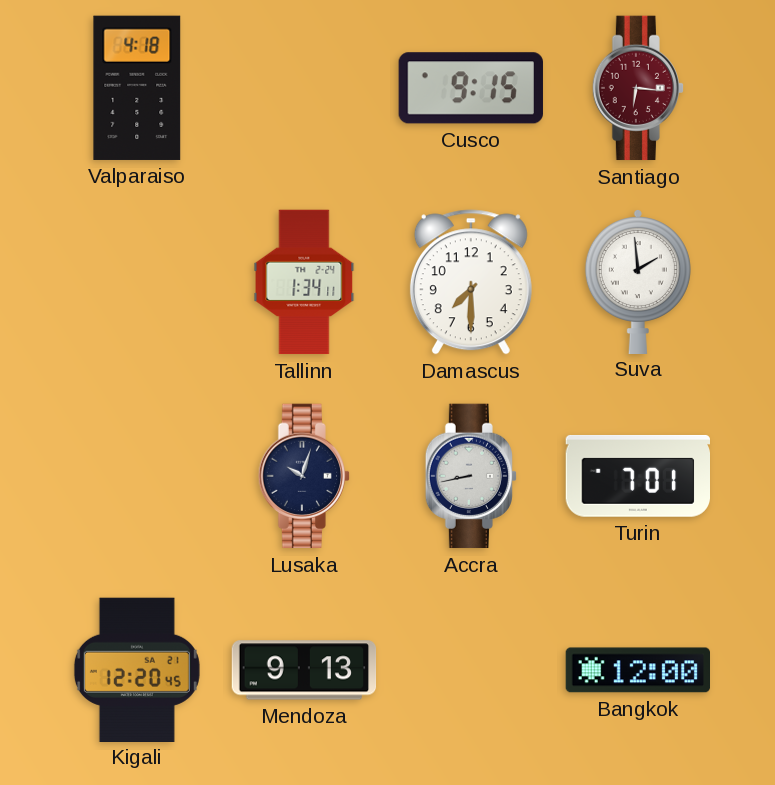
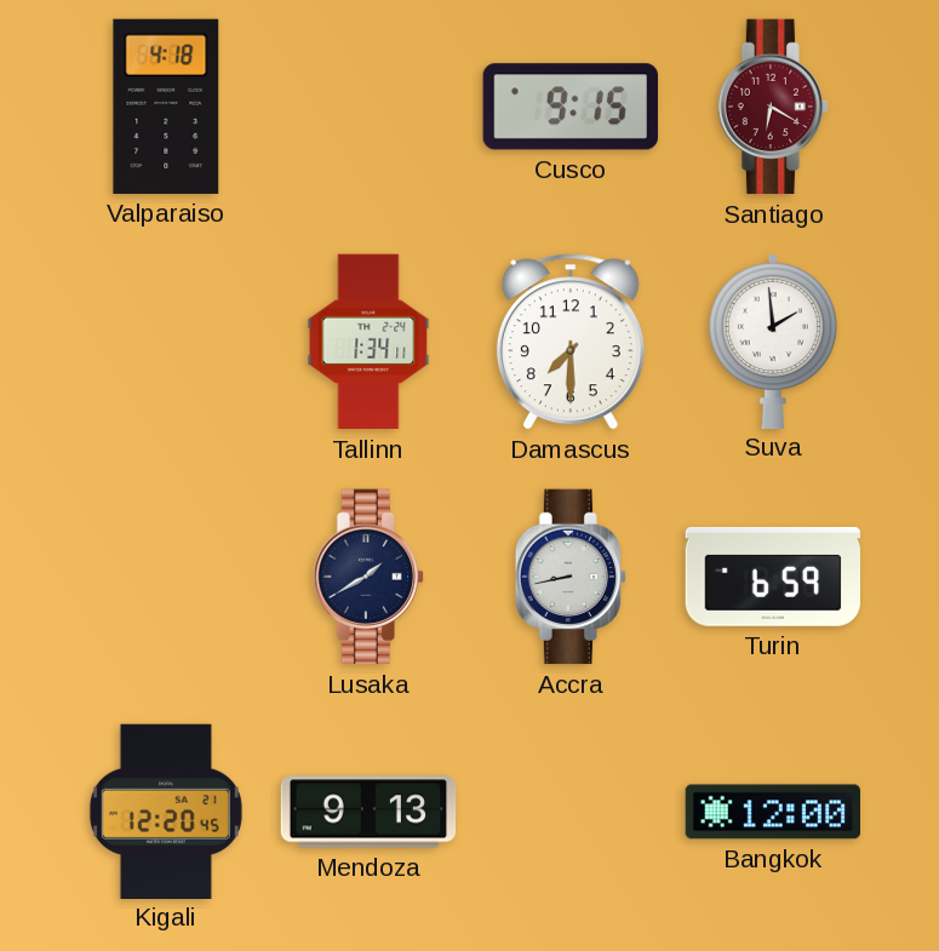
Santiago: 6:16 -> 6:20 (772, 107)
Lusaka: 10:03 -> 1:40 (367, 577)
Turin: 7:01 -> 6:59 (772, 577)
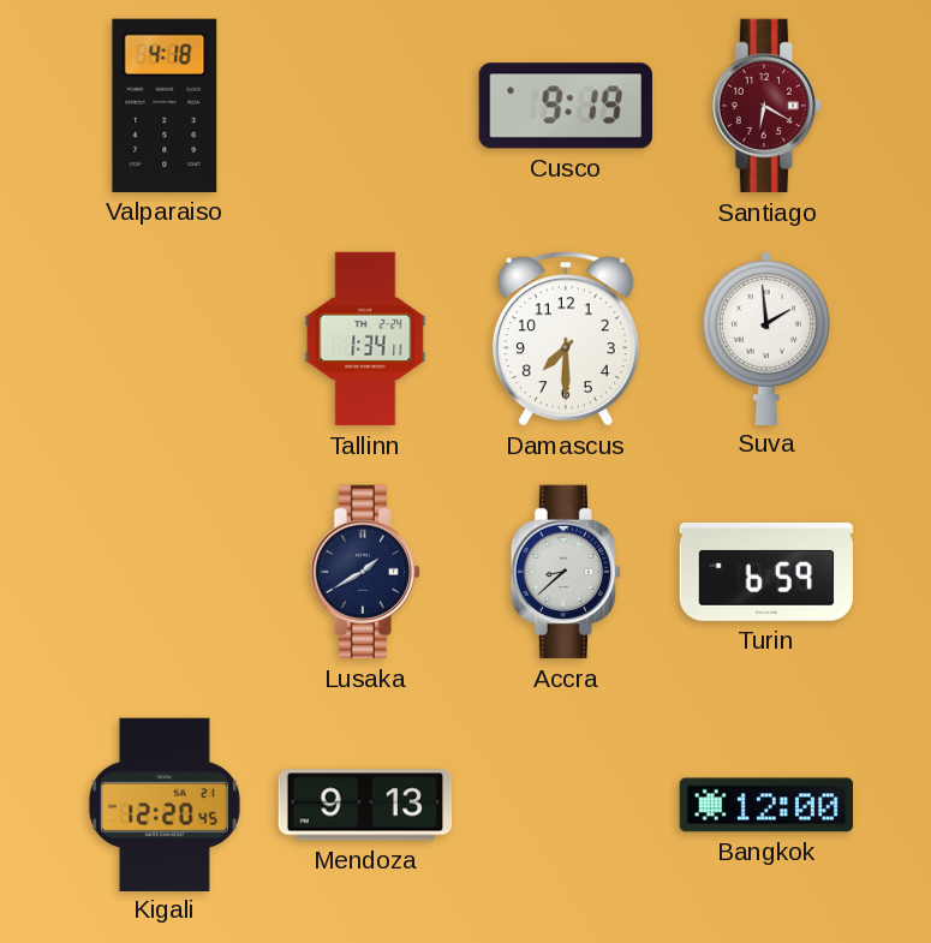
Cusco: 9:15 -> 9:19 (566, 106)
Accra: 8:43 -> 8:38 (565, 572)
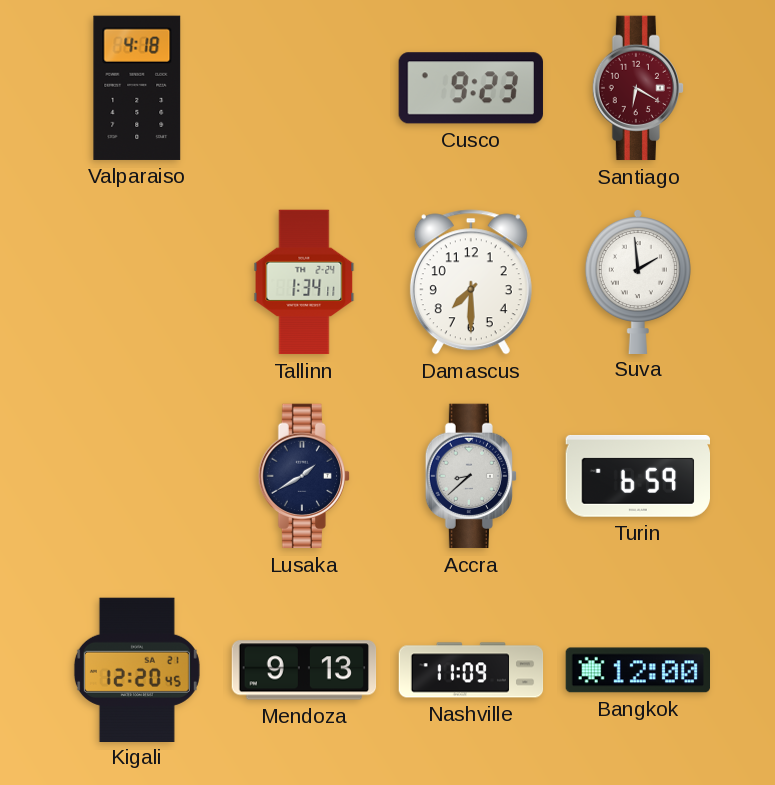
Cusco: 9:19 -> 9:23 (471, 88)
Nashville: none -> 11:09 (471, 670)
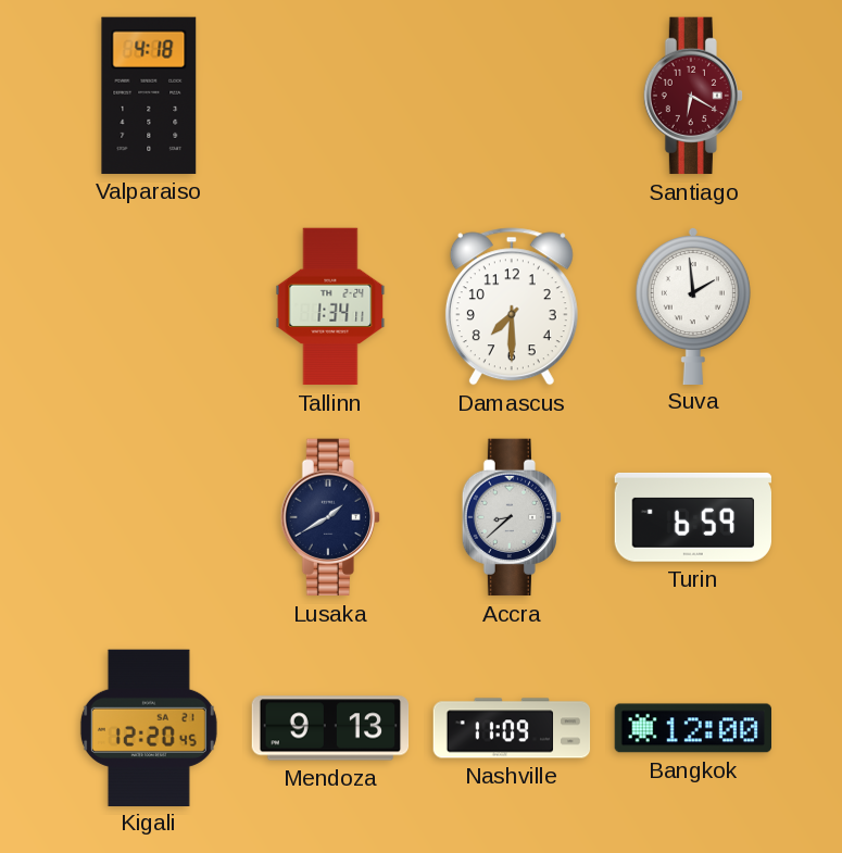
Cusco: 9:23 -> none (471, 88)
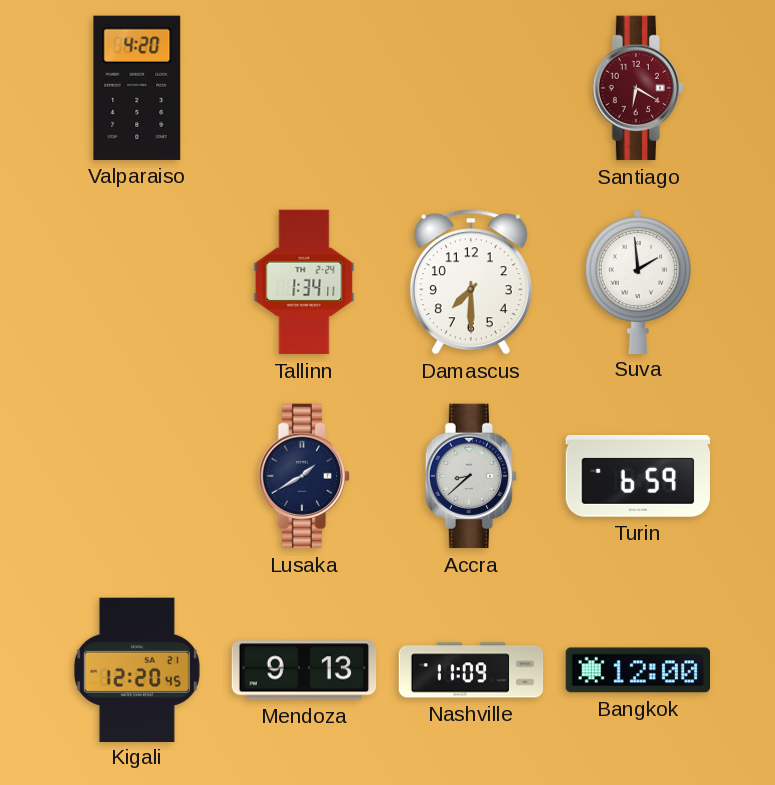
Valparaiso: 4:18 -> 4:20 (137, 88)
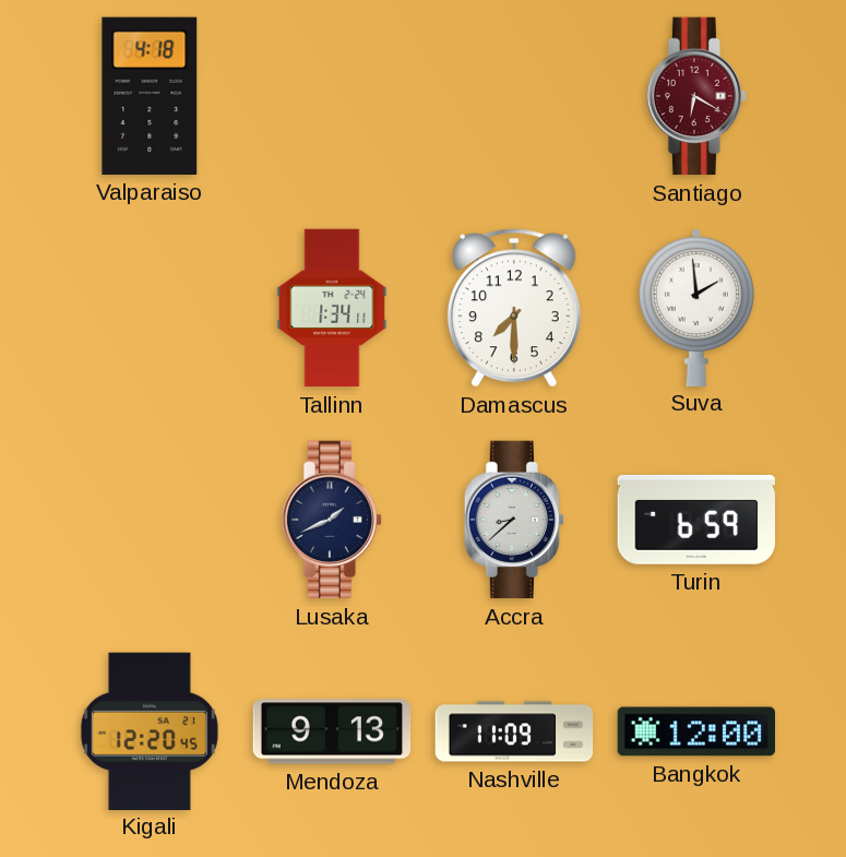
Valparaiso: 4:20 -> 4:18 (150, 96)
Lusaka: 1:40 -> 1:41 (331, 520)
